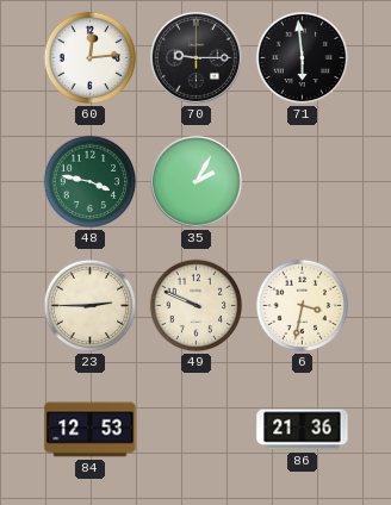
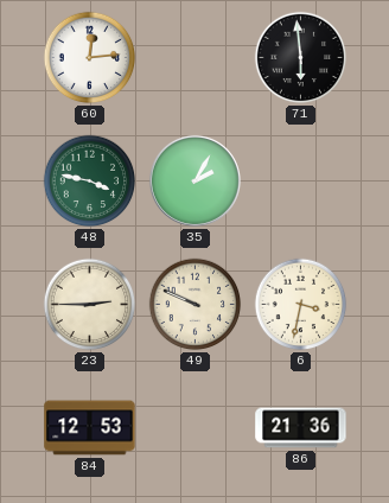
70: 9:15 -> none (195, 57)
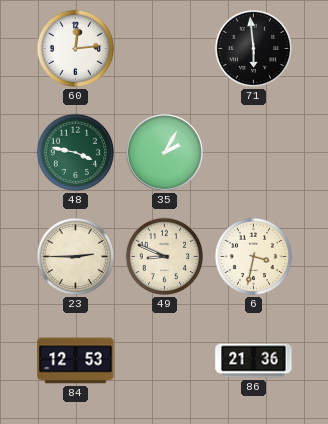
49: 9:49 -> 8:49 (165, 257)
